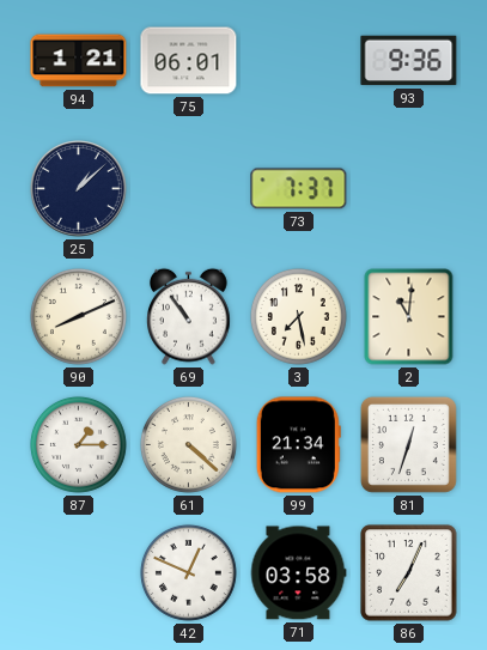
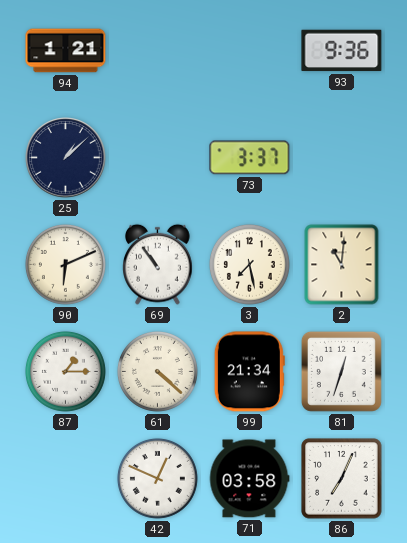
75: 06:01 -> none (189, 61)
73: 7:37 -> 3:37 (250, 158)
90: 8:11 -> 6:11 (65, 264)
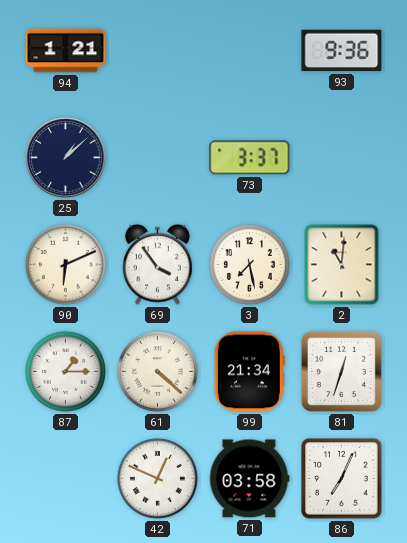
69: 10:54 -> 3:54 (158, 264)
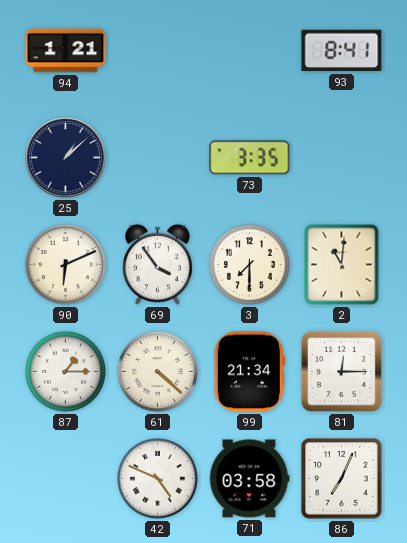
93: 9:36 -> 8:41 (342, 51)
73: 3:37 -> 3:35 (250, 158)
3: 7:28 -> 7:30 (249, 264)
81: 12:33 -> 12:15 (341, 371)
42: 12:49 -> 4:49 (157, 478)
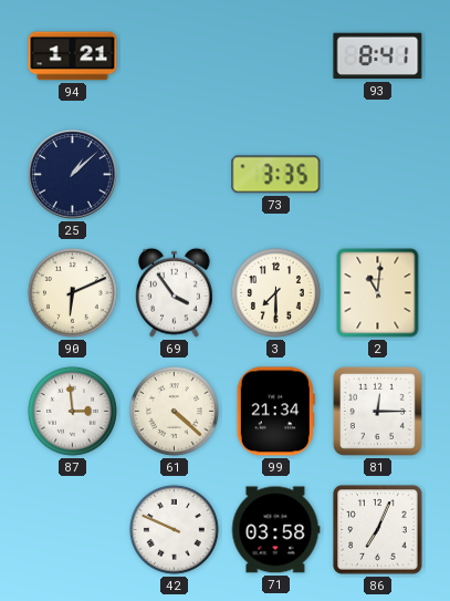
87: 1:15 -> 2:59 (72, 411)
42: 4:49 -> 9:49 (174, 529)
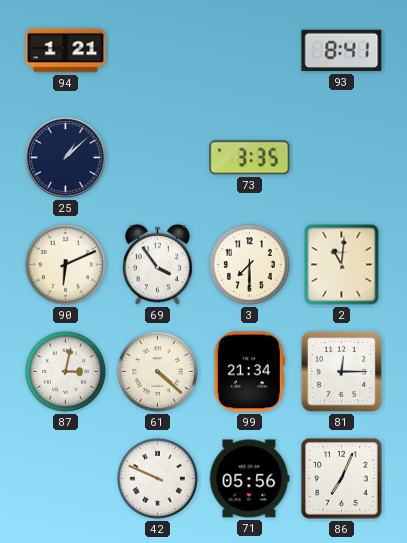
87: 2:59 -> 3:02 (65, 371)
71: 03:58 -> 05:56 (249, 479)
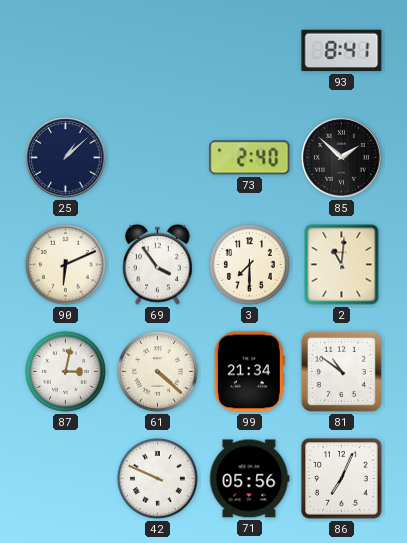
94: 1:21 -> none (66, 51)
73: 3:35 -> 2:40 (250, 158)
85: none -> 1:52 (342, 158)
81: 12:15 -> 10:51 (341, 371)
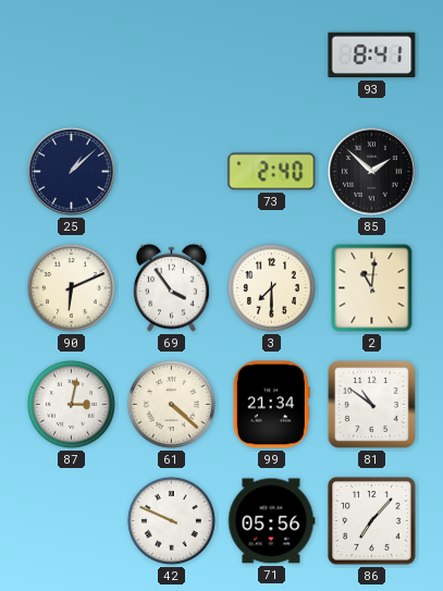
86: 7:04 -> 7:07 (372, 521)
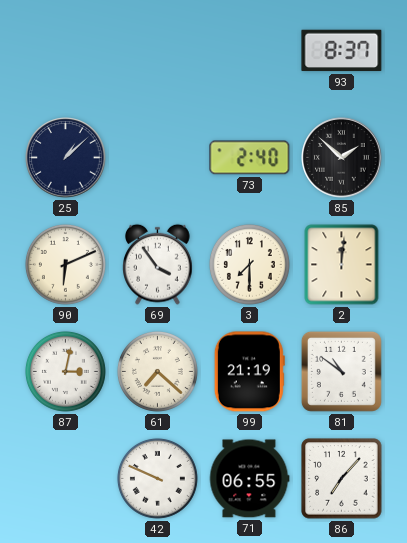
93: 8:41 -> 8:37 (342, 51)
2: 11:01 -> 12:01 (342, 265)
61: 4:22 -> 7:22 (157, 371)
99: 21:34 -> 21:19 (249, 372)
71: 05:56 -> 06:55 (249, 479)
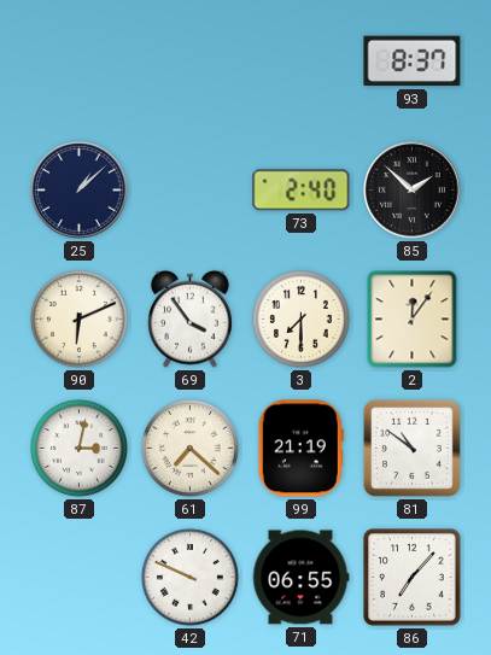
2: 12:01 -> 12:06 (413, 320)
